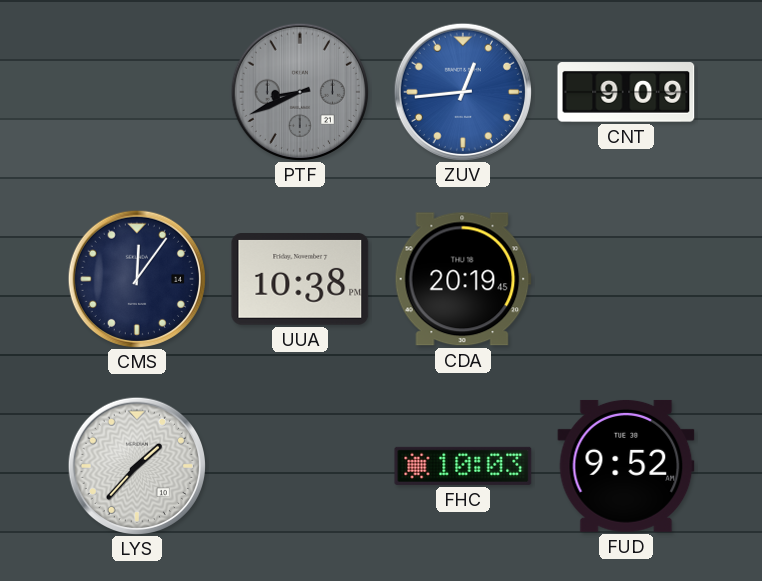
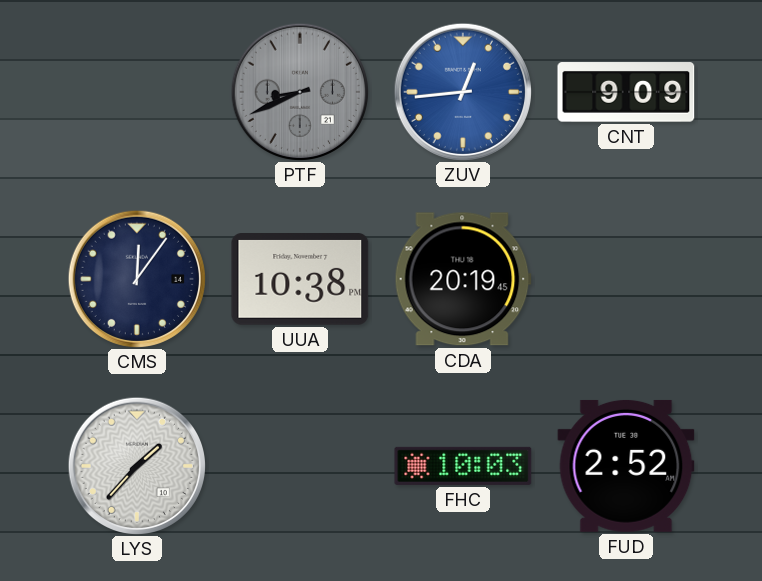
FUD: 9:52 -> 2:52 (626, 466)
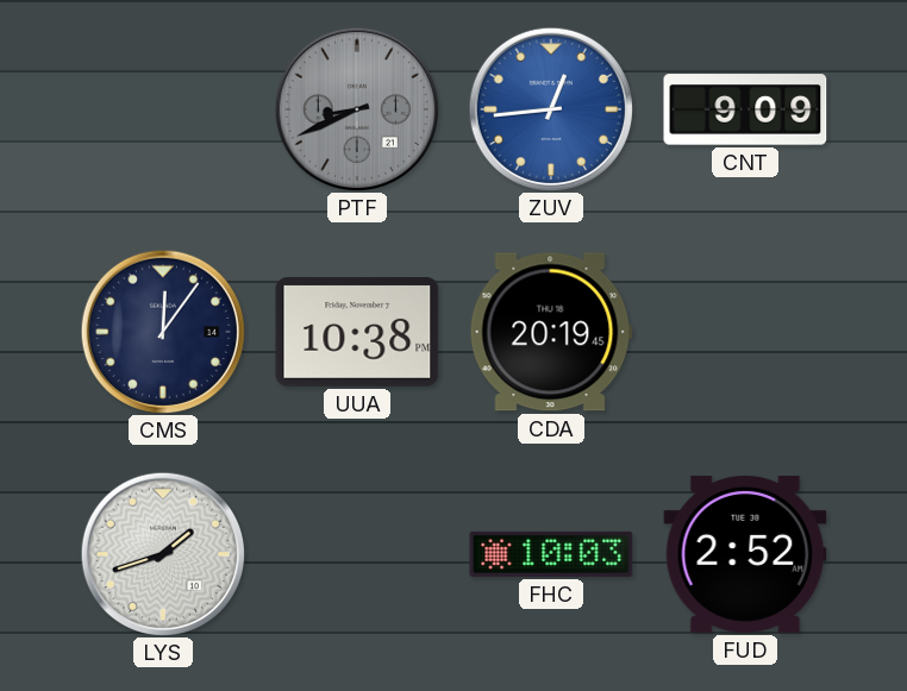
LYS: 1:37 -> 1:42 (162, 553)
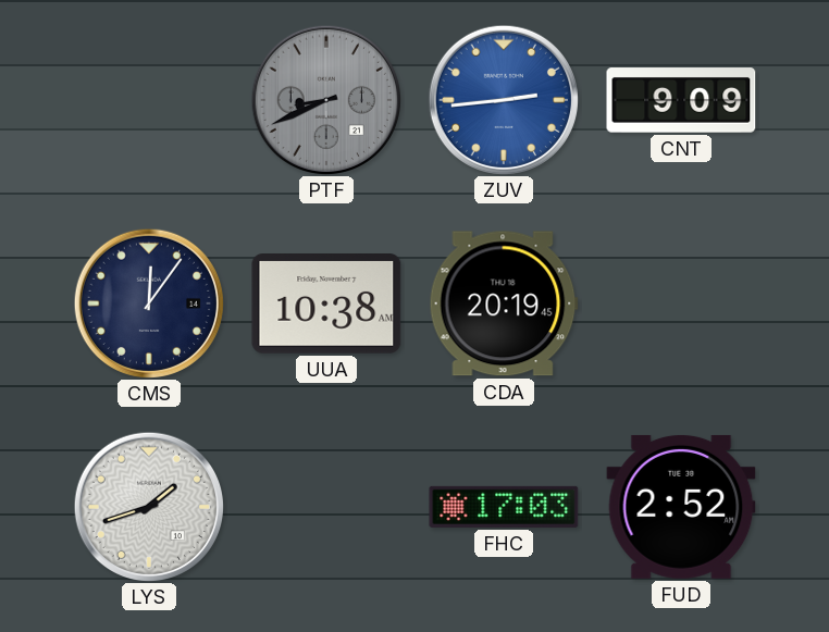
ZUV: 12:44 -> 2:44 (503, 99)
UUA: 10:38 PM -> 10:38 AM (326, 305)
FHC: 10:03 -> 17:03 (504, 507)
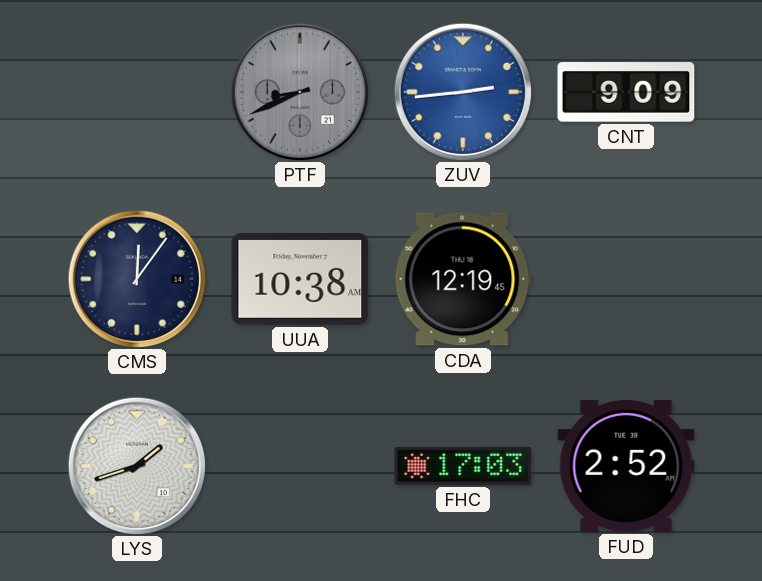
CDA: 20:19 -> 12:19 (463, 279)
